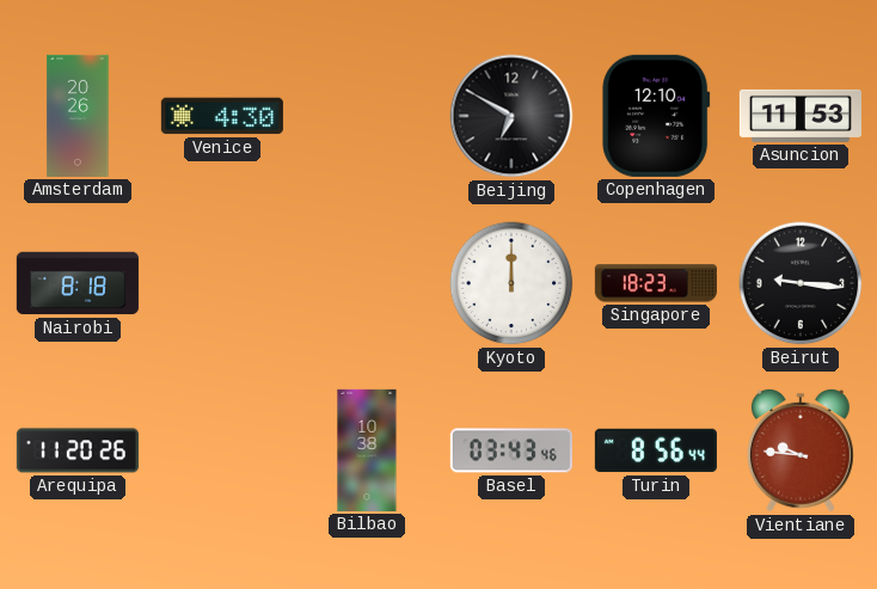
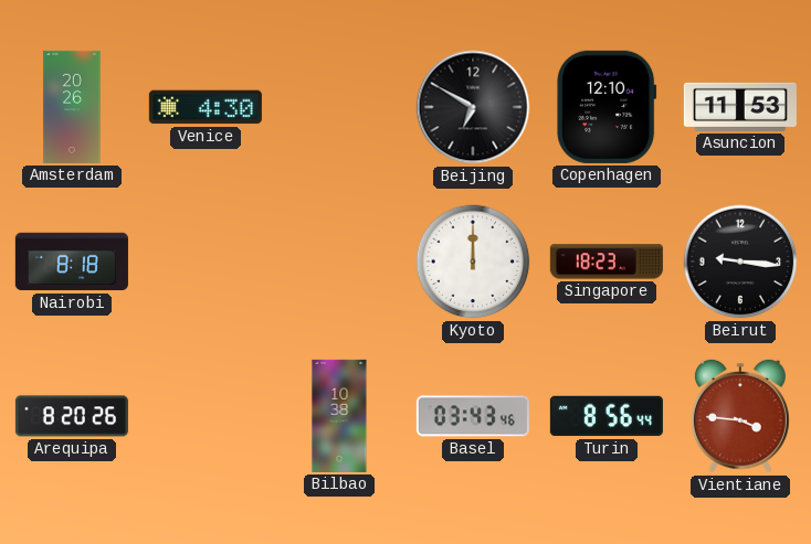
Arequipa: 11:20 -> 8:20 (72, 416)
Vientiane: 9:46 -> 3:46 (740, 416)
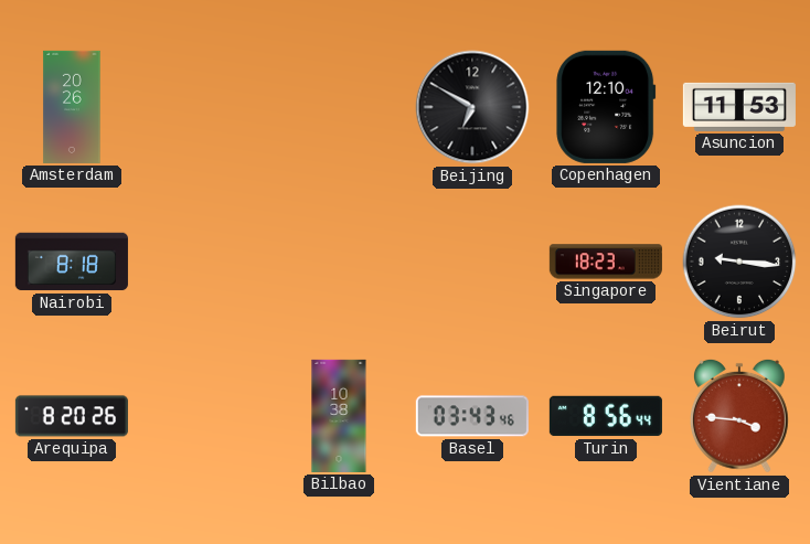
Venice: 4:30 -> none (206, 107)
Kyoto: 12:00 -> none (473, 262)
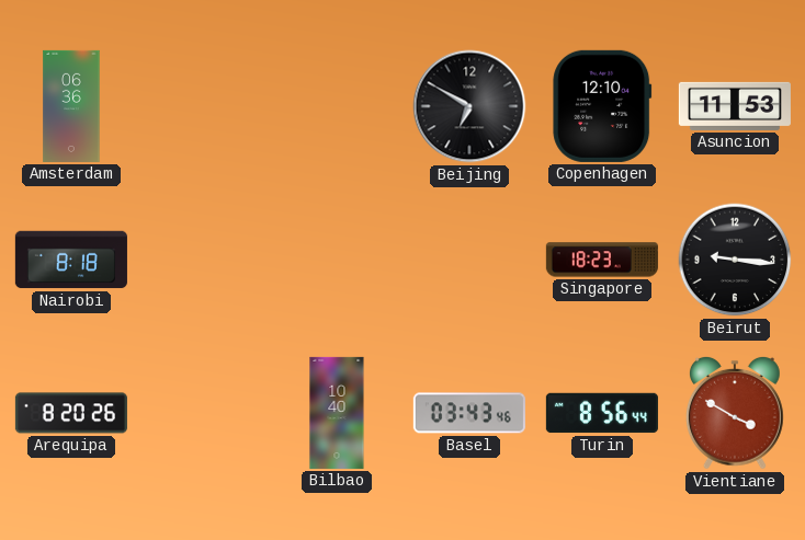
Amsterdam: 20:26 -> 06:36 (71, 106)
Bilbao: 10:38 -> 10:40 (337, 413)
Vientiane: 3:46 -> 3:50 (735, 413)
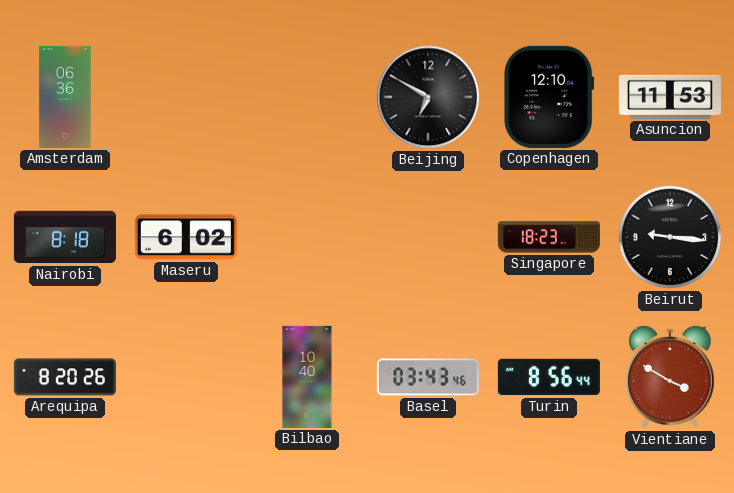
Maseru: none -> 6:02 (186, 237)
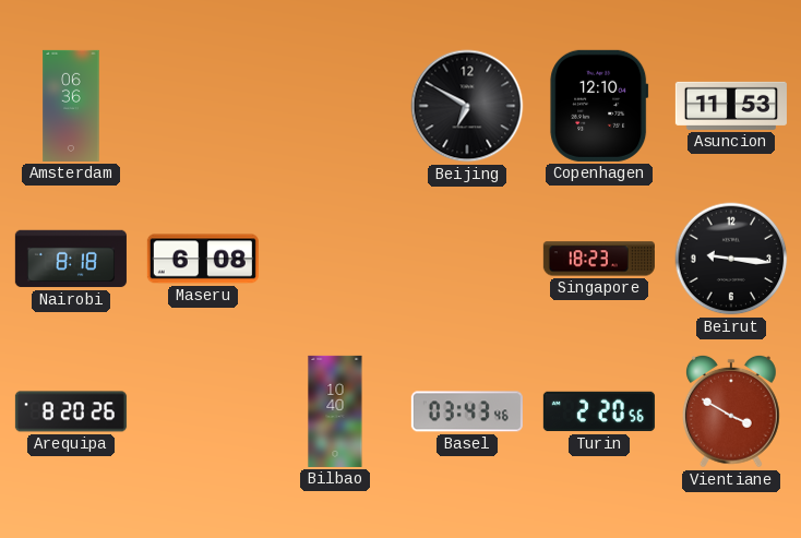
Maseru: 6:02 -> 6:08 (203, 259)
Turin: 8:56 -> 2:20 (599, 411)
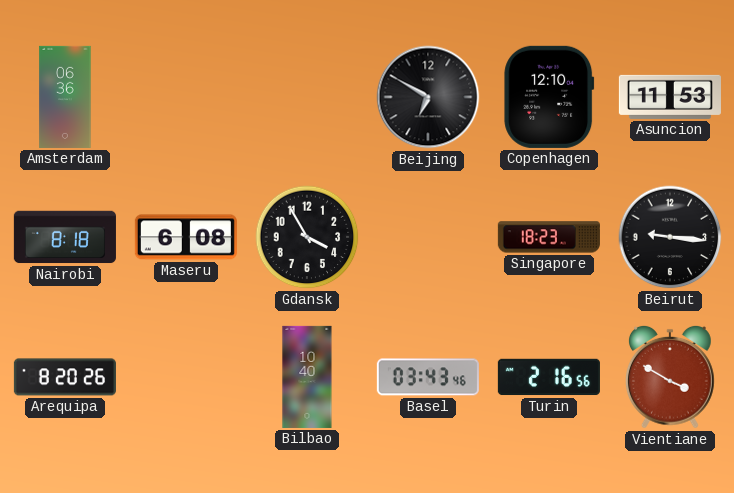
Gdansk: none -> 3:55 (307, 237)
Turin: 2:20 -> 2:16 (549, 377)
